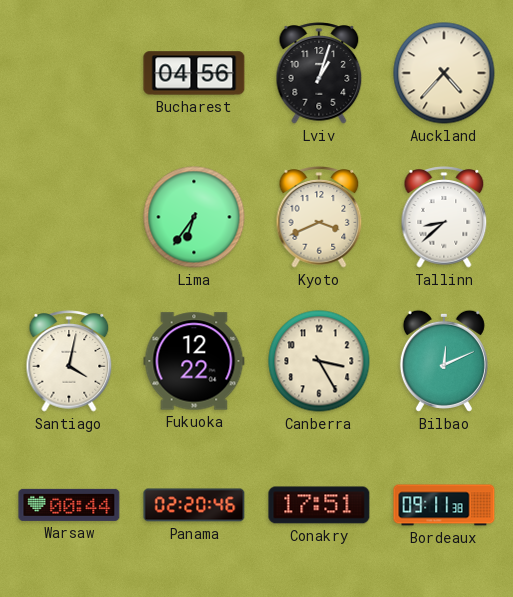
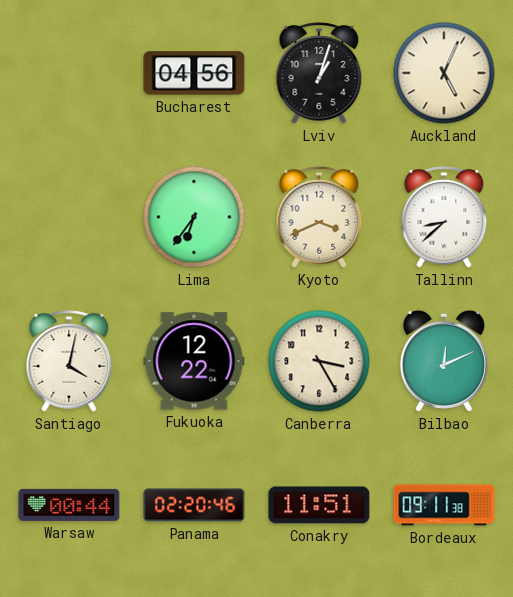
Auckland: 4:37 -> 5:04 (444, 73)
Conakry: 17:51 -> 11:51 (319, 505)
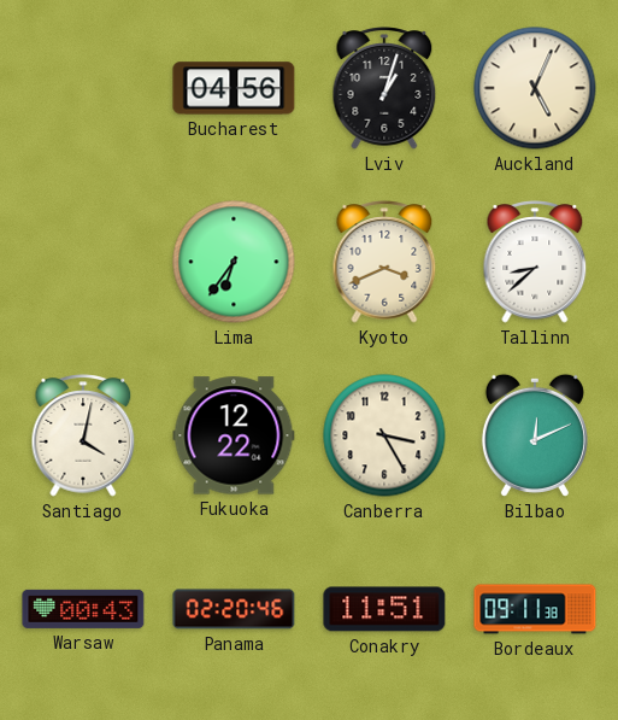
Warsaw: 00:44 -> 00:43 (83, 609)
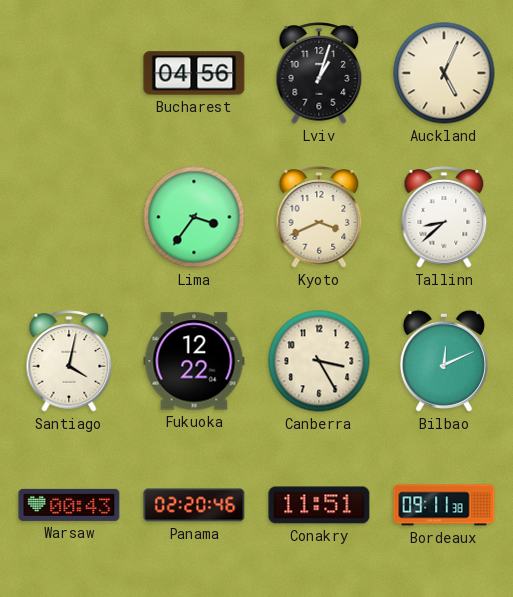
Lima: 6:36 -> 3:36 (194, 217)
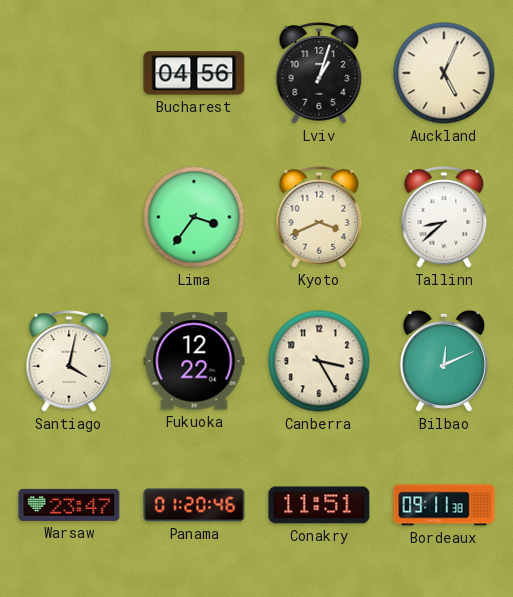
Warsaw: 00:43 -> 23:47 (69, 505)
Panama: 02:20 -> 01:20 (194, 505)
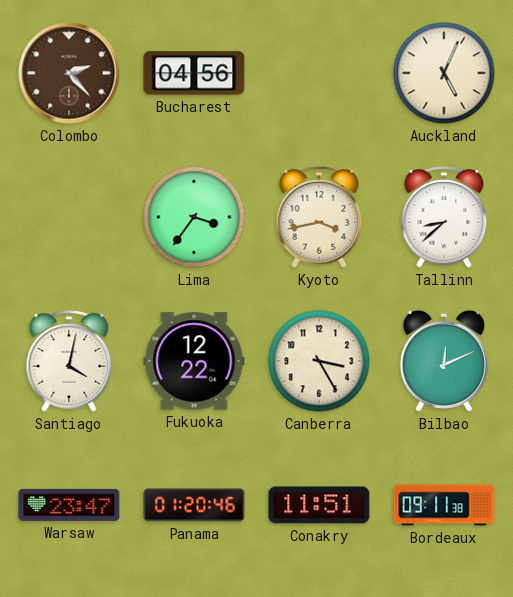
Colombo: none -> 2:23 (69, 73)
Lviv: 1:03 -> none (319, 73)
Kyoto: 3:41 -> 3:43 (319, 217)
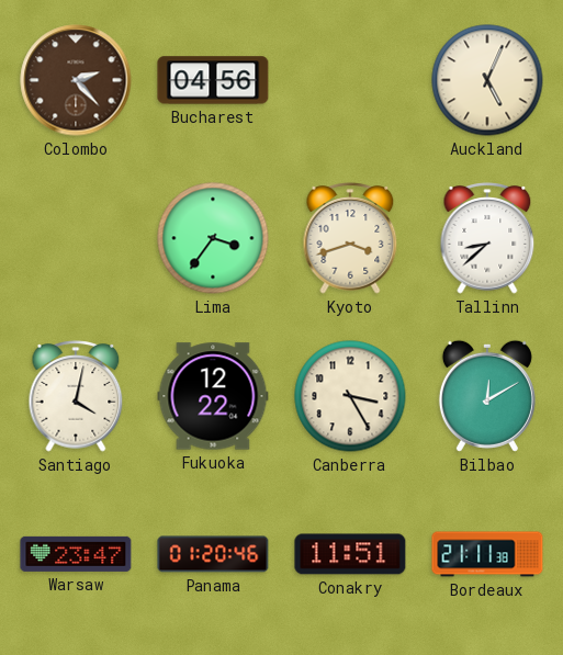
Kyoto: 3:43 -> 3:42 (350, 238)
Bilbao: 12:11 -> 12:10 (487, 396)
Bordeaux: 09:11 -> 21:11 (487, 554)
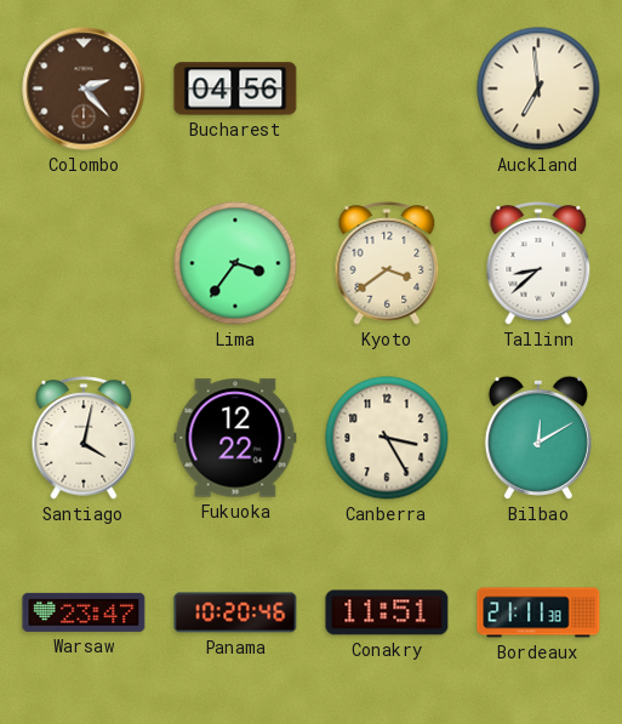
Auckland: 5:04 -> 6:59 (538, 89)
Kyoto: 3:42 -> 3:39 (387, 263)
Panama: 01:20 -> 10:20 (235, 612)
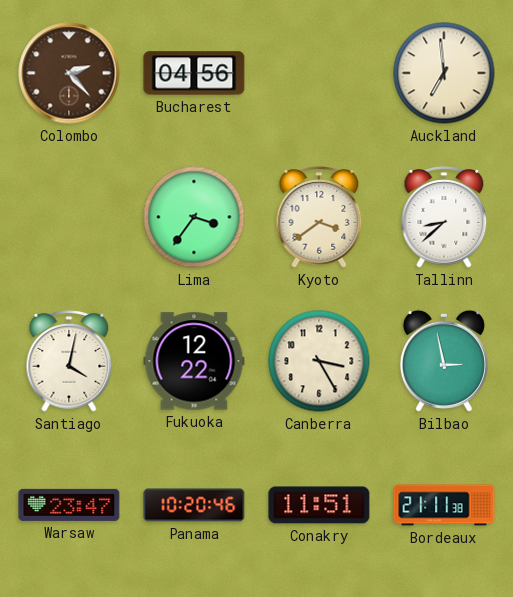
Bilbao: 12:10 -> 2:58 (444, 361)
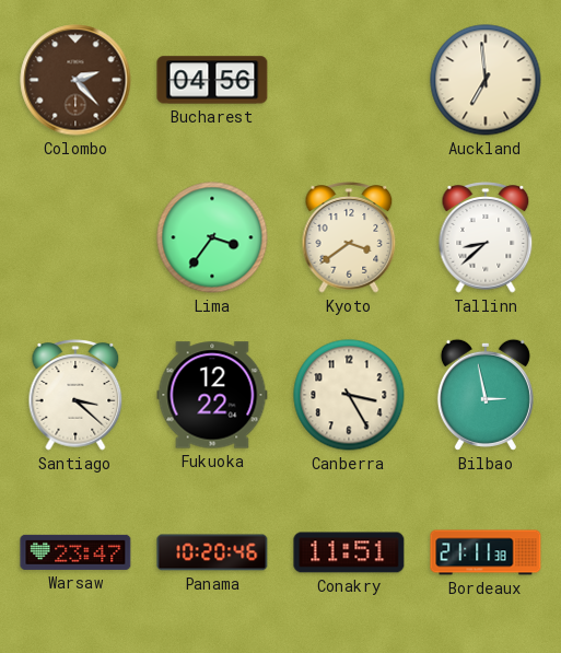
Santiago: 4:02 -> 3:22 (75, 395)
